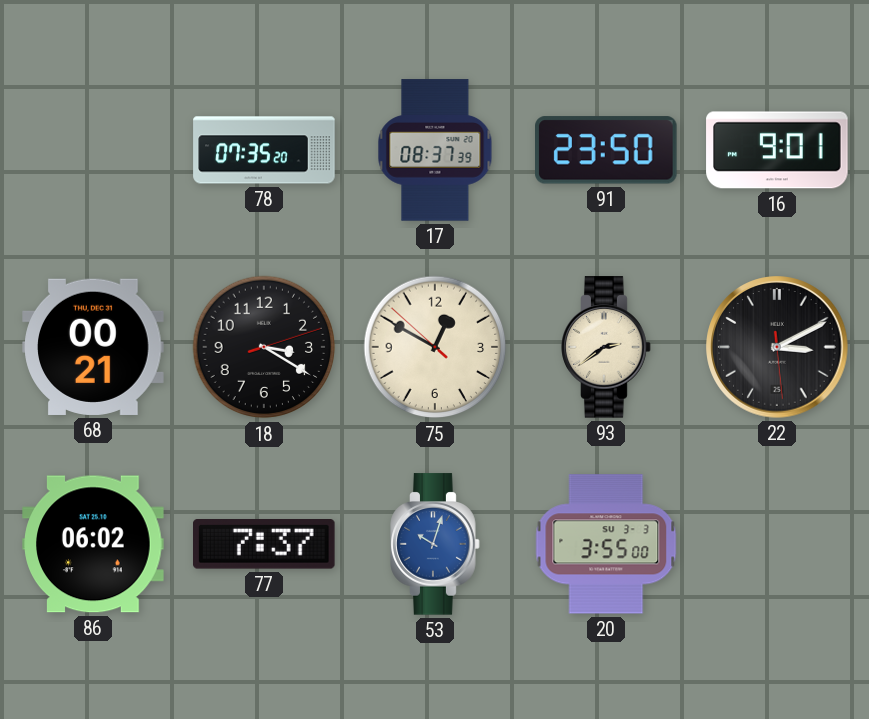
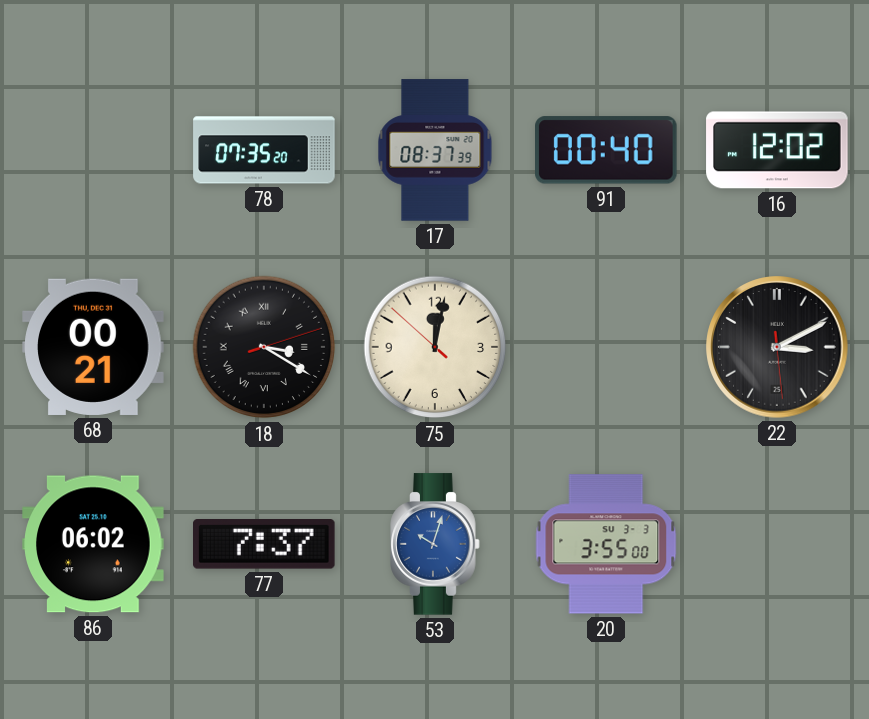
91: 23:50 -> 00:40 (607, 150)
16: 9:01 -> 12:02 (777, 150)
18 numerals: Arabic -> Roman (264, 347)
75: 12:49 -> 12:01 (435, 347)
93: 2:39 -> none (606, 347)
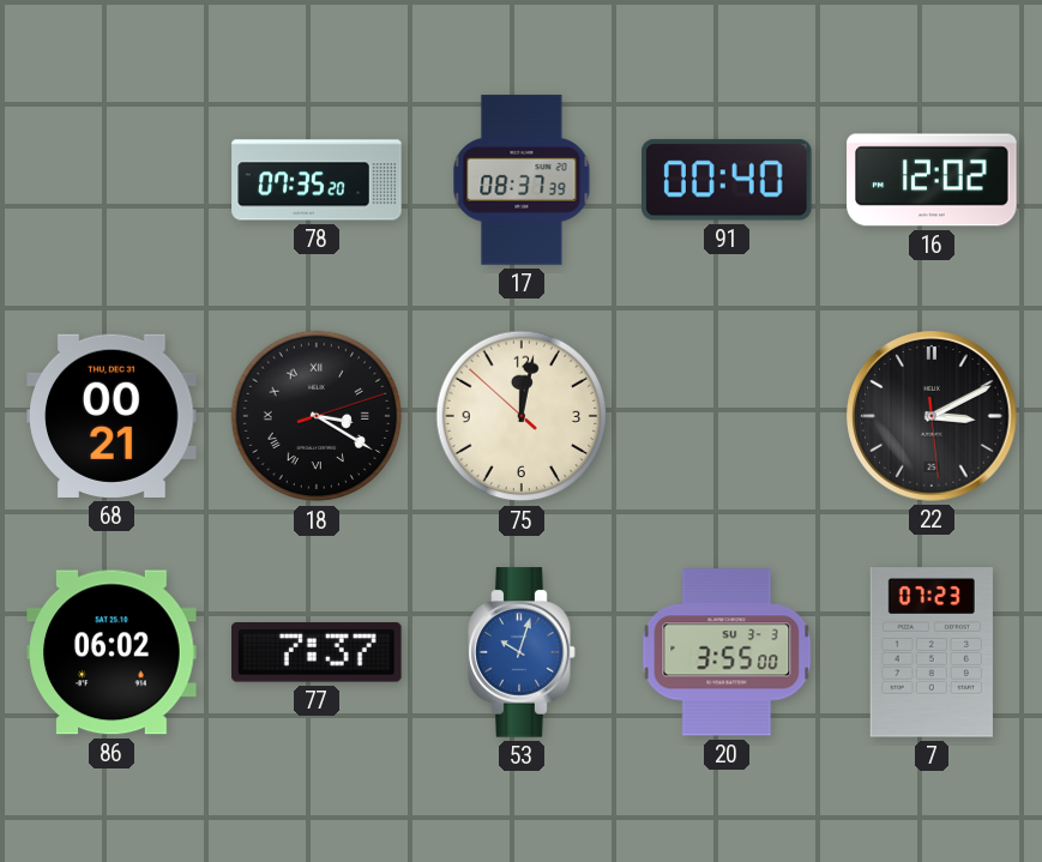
7: none -> 07:23 (932, 652)
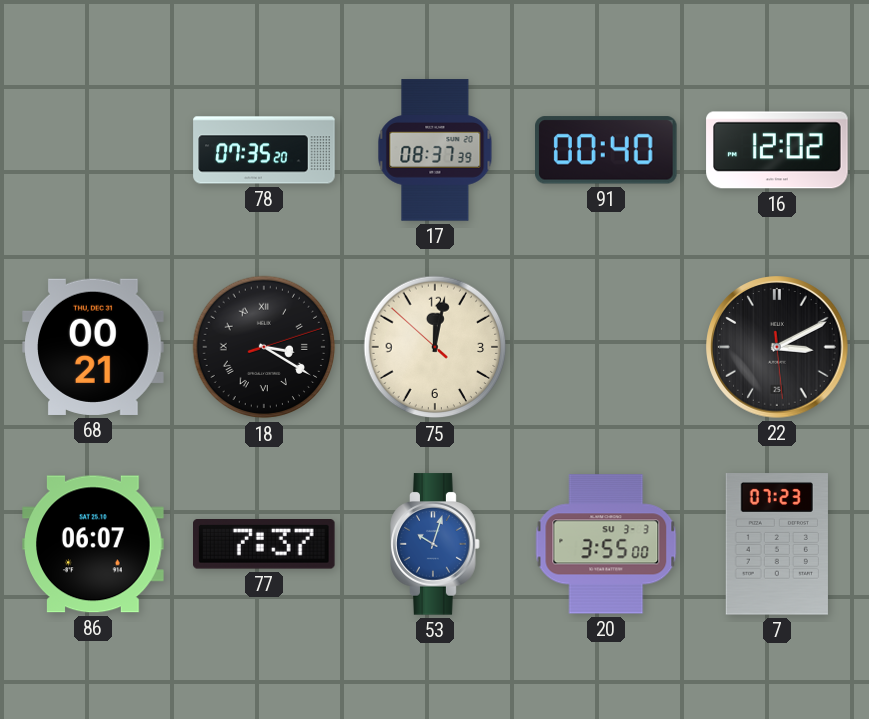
86: 06:02 -> 06:07 (93, 544)
